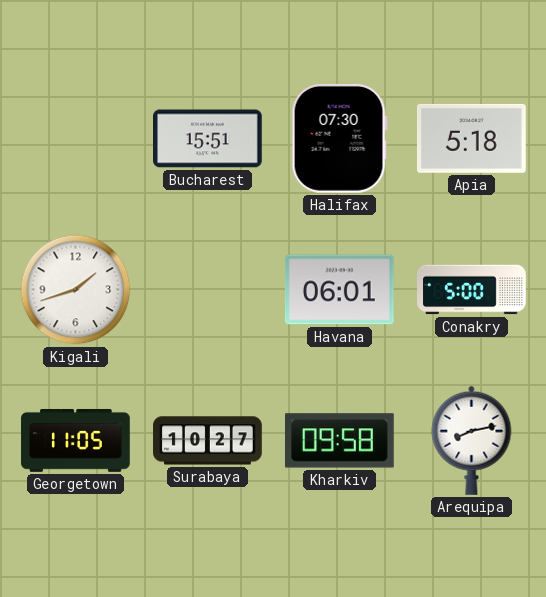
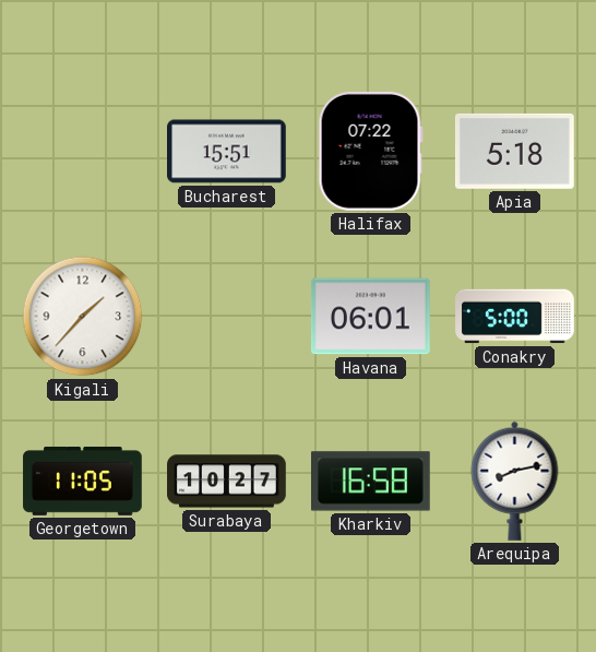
Halifax: 07:30 -> 07:22 (370, 151)
Kigali: 1:42 -> 1:37 (83, 317)
Kharkiv: 09:58 -> 16:58 (371, 482)
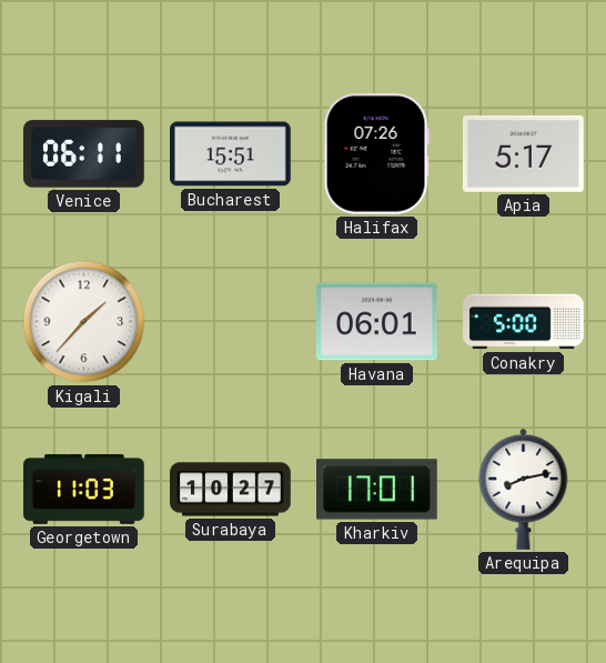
Venice: none -> 06:11 (84, 154)
Halifax: 07:22 -> 07:26 (376, 153)
Apia: 5:18 -> 5:17 (524, 153)
Georgetown: 11:05 -> 11:03 (84, 489)
Kharkiv: 16:58 -> 17:01 (377, 490)
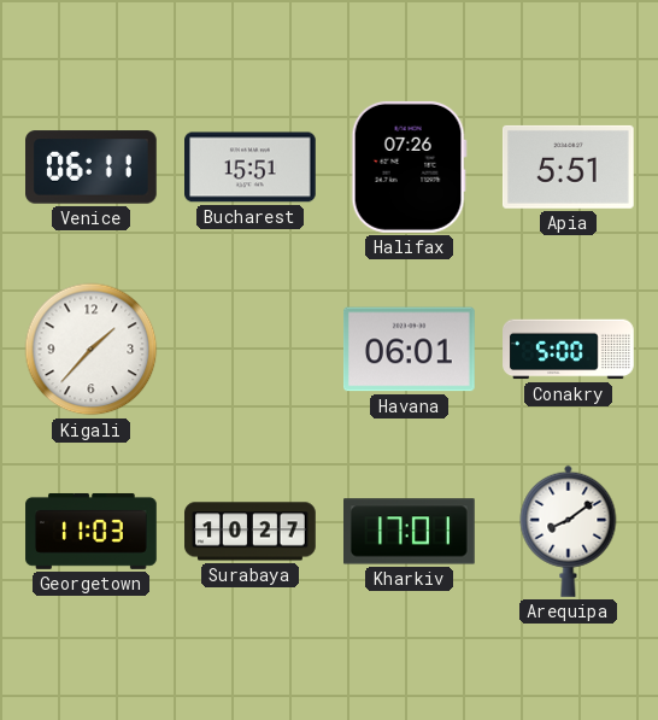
Apia: 5:17 -> 5:51 (569, 166)
Arequipa: 8:13 -> 8:09 (569, 531)
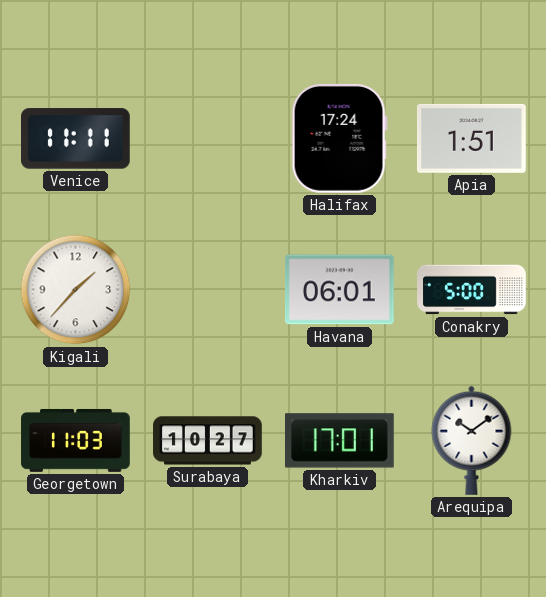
Venice: 06:11 -> 11:11 (76, 139)
Bucharest: 15:51 -> none (251, 168)
Halifax: 07:26 -> 17:24 (339, 138)
Apia: 5:51 -> 1:51 (472, 138)
Arequipa: 8:09 -> 10:09 (472, 440)
